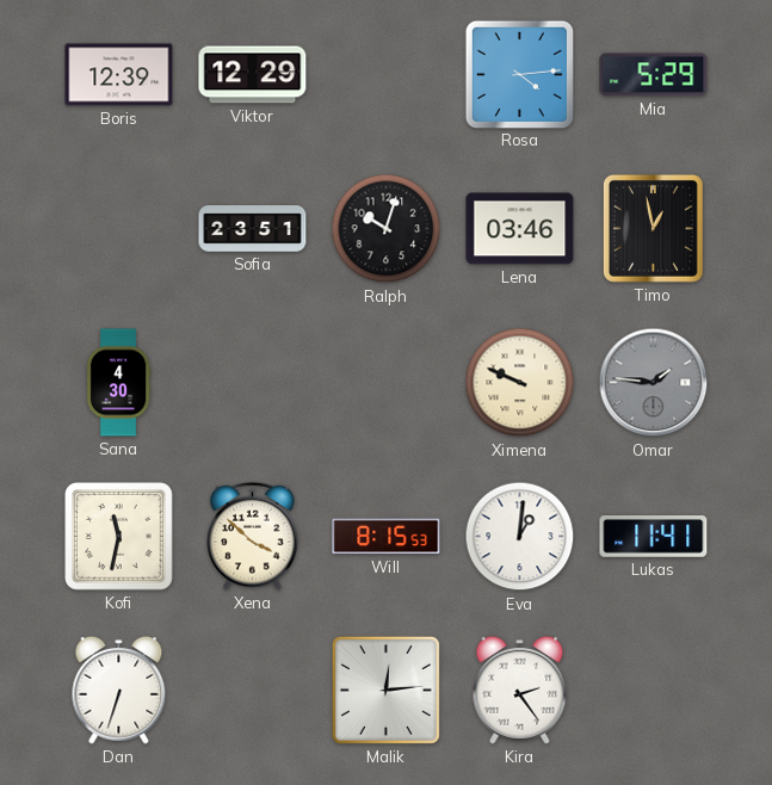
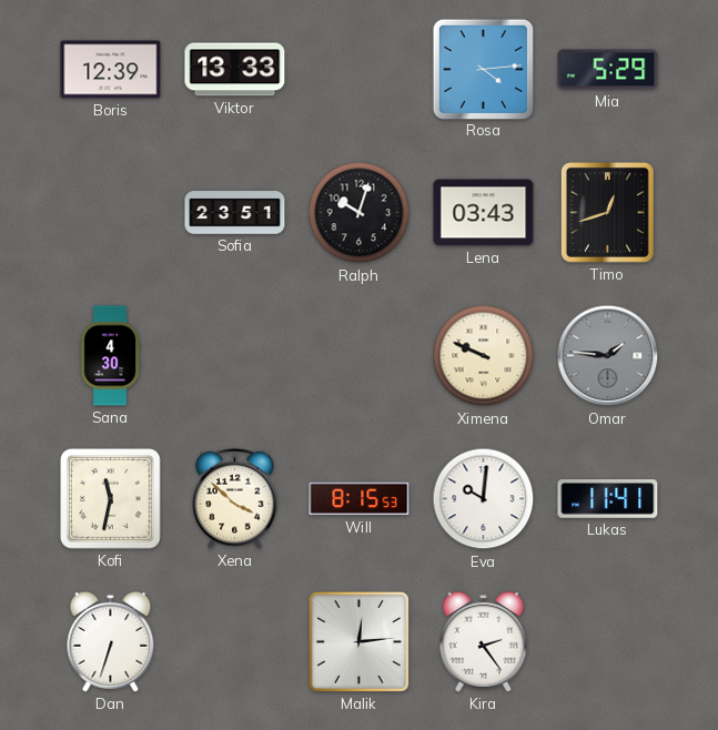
Viktor: 12:29 -> 13:33 (235, 70)
Lena: 03:46 -> 03:43 (484, 213)
Timo: 12:58 -> 12:42 (607, 212)
Eva: 1:01 -> 10:01 (484, 499)
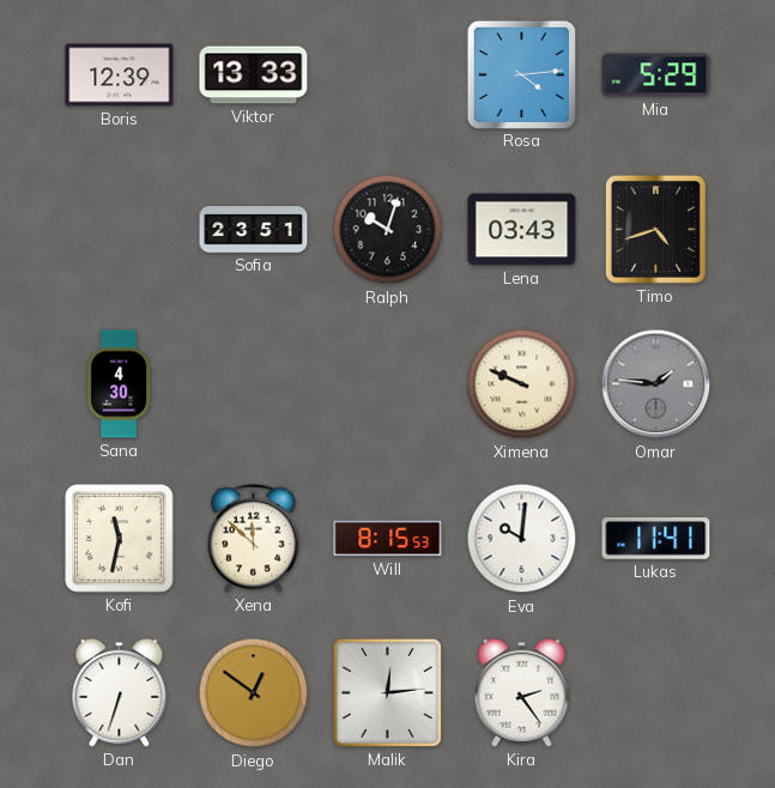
Timo: 12:42 -> 4:42 (655, 229)
Xena: 3:52 -> 11:52 (254, 538)
Diego: none -> 12:51 (254, 693)
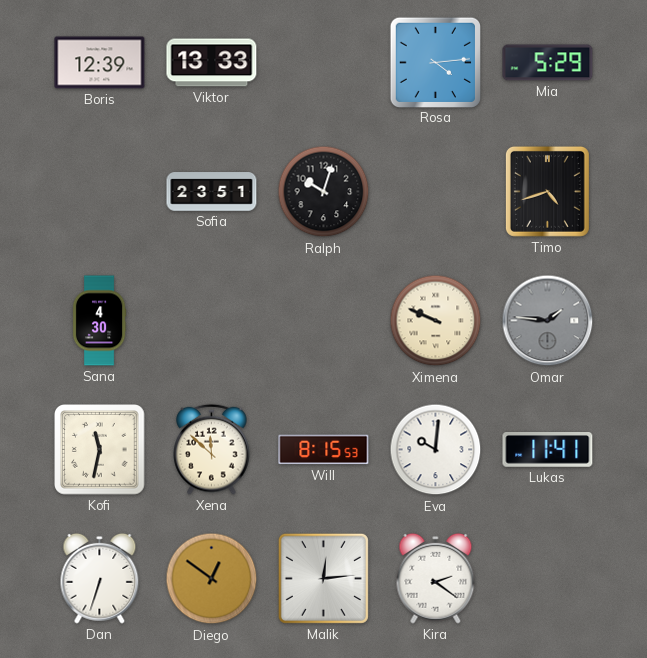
Lena: 03:43 -> none (522, 230)
Kira: 2:24 -> 2:21 (436, 578)
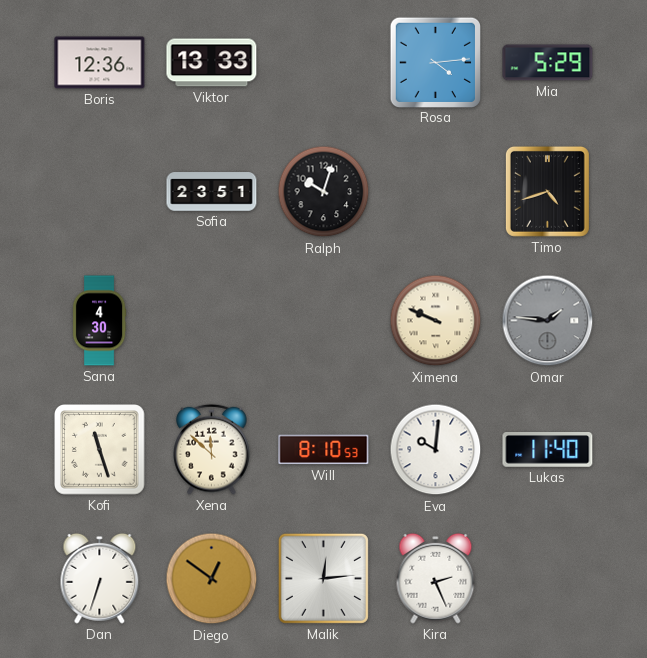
Boris: 12:39 -> 12:36 (100, 63)
Kofi: 11:32 -> 11:27 (100, 450)
Will: 8:15 -> 8:10 (324, 450)
Lukas: 11:41 -> 11:40 (548, 450)
Kira: 2:21 -> 2:26 (436, 578)
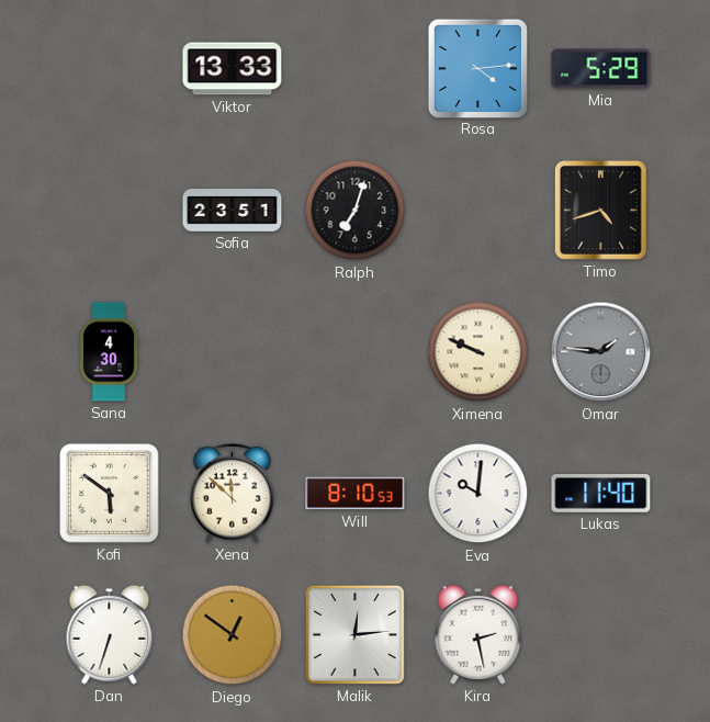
Boris: 12:36 -> none (100, 63)
Ralph: 10:03 -> 7:03 (356, 211)
Kofi: 11:27 -> 5:51 (110, 494)
Kira: 2:26 -> 2:28 (478, 634)
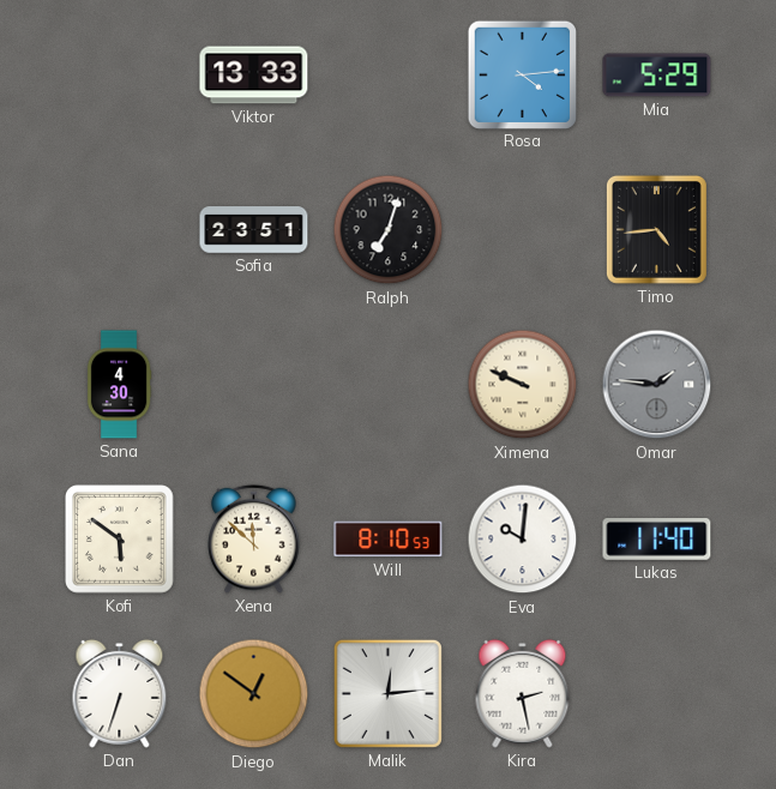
Timo: 4:42 -> 4:44 (656, 229)
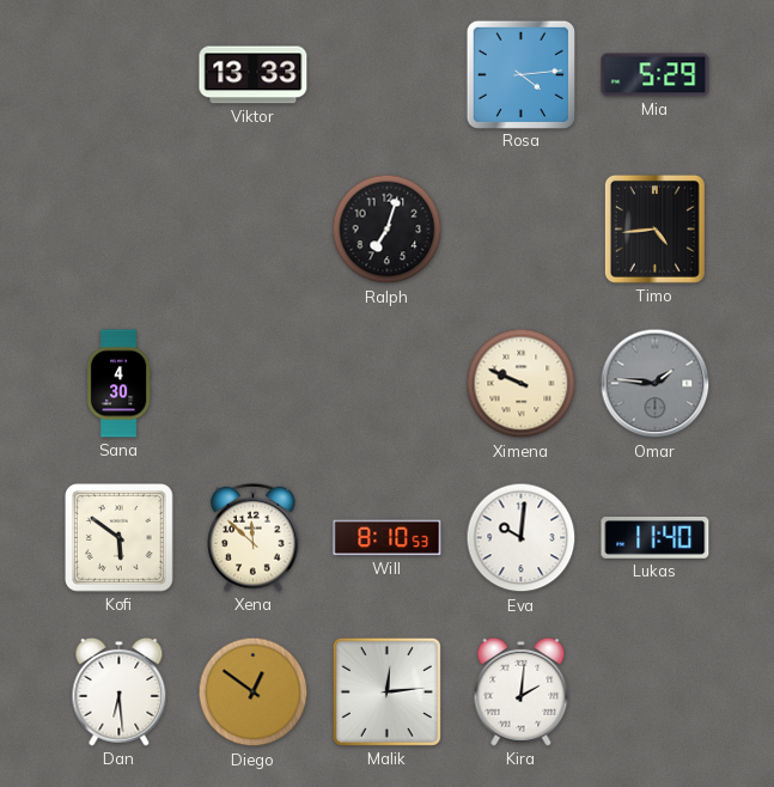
Sofia: 23:51 -> none (254, 230)
Dan: 6:33 -> 6:29 (120, 691)
Kira: 2:28 -> 2:01 (522, 691)
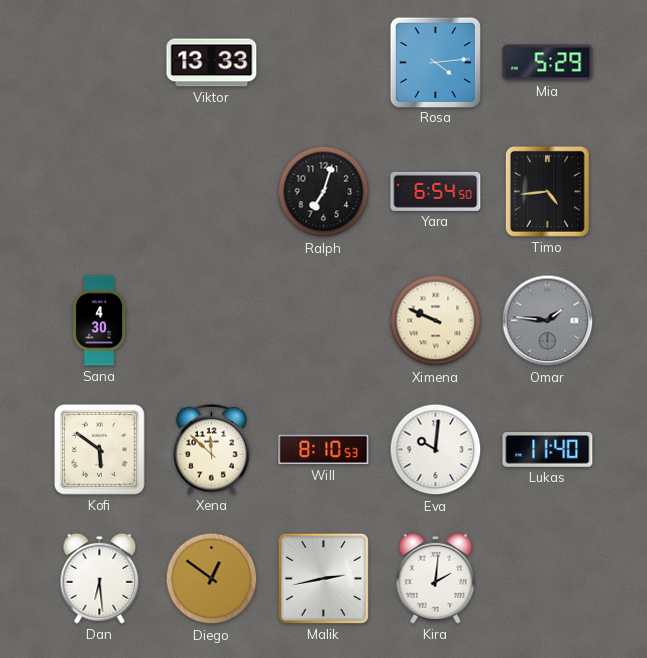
Yara: none -> 6:54 (436, 191)
Malik: 12:14 -> 2:43 (323, 578)
